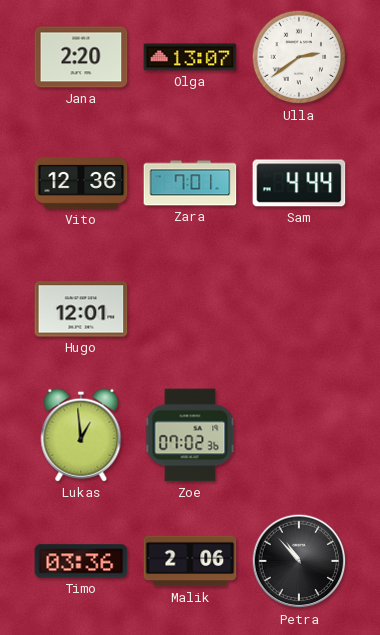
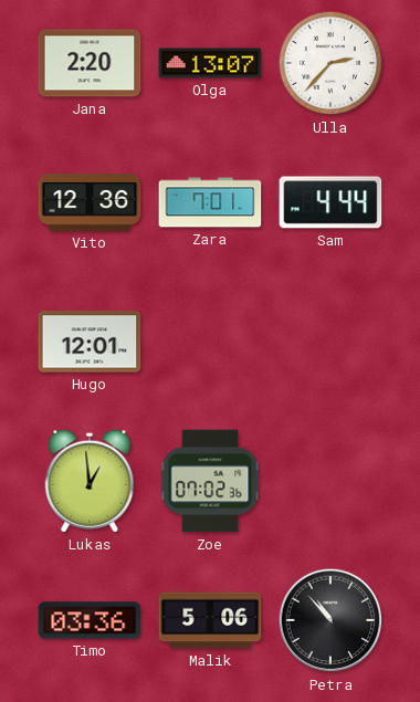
Ulla: 2:39 -> 2:37 (330, 63)
Malik: 2:06 -> 5:06 (210, 620)
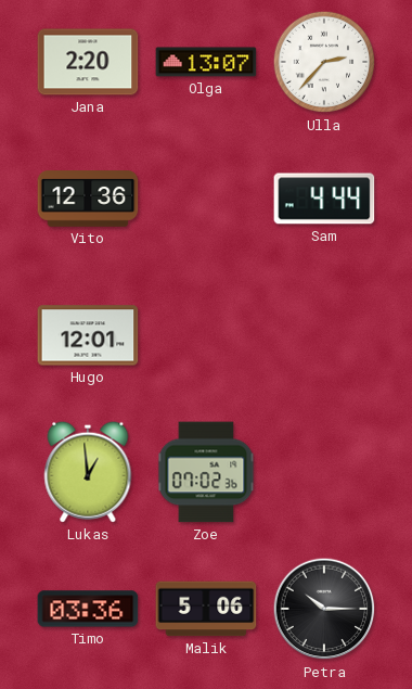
Zara: 7:01 -> none (210, 202)
Petra: 10:53 -> 10:15 (324, 609)
